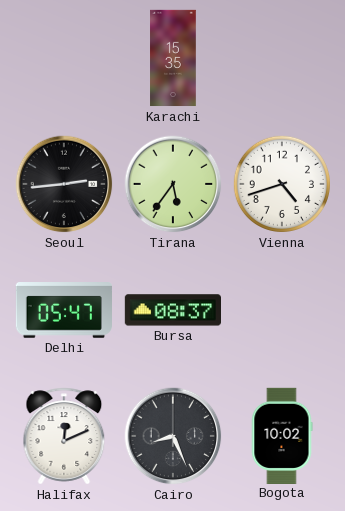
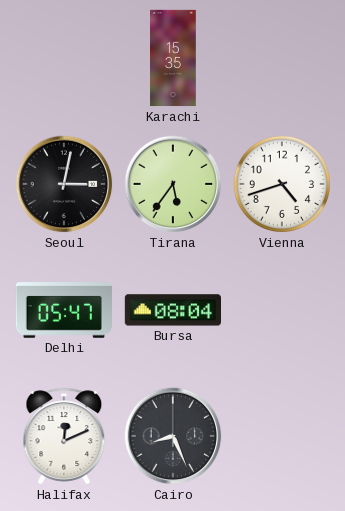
Seoul: 2:44 -> 3:02 (64, 184)
Bursa: 08:37 -> 08:04 (172, 310)
Bogota: 10:02 -> none (282, 435)
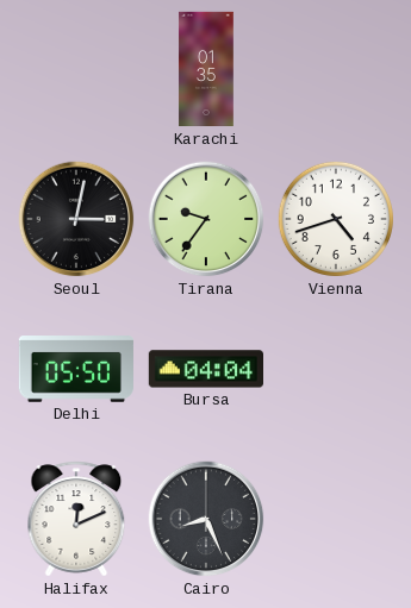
Karachi: 15:35 -> 01:35 (206, 69)
Tirana: 5:36 -> 9:36 (206, 219)
Delhi: 05:47 -> 05:50 (75, 370)
Bursa: 08:04 -> 04:04 (205, 369)
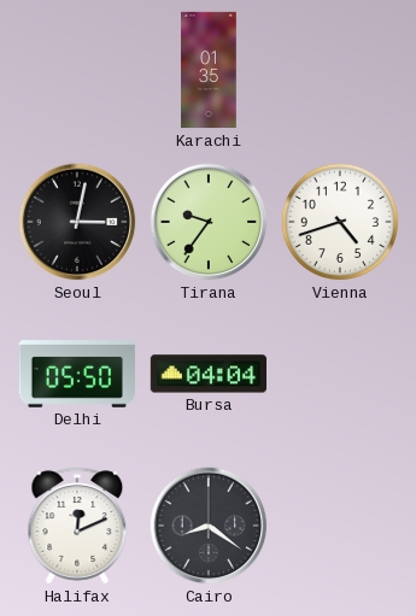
Cairo: 8:26 -> 8:21 (209, 526)
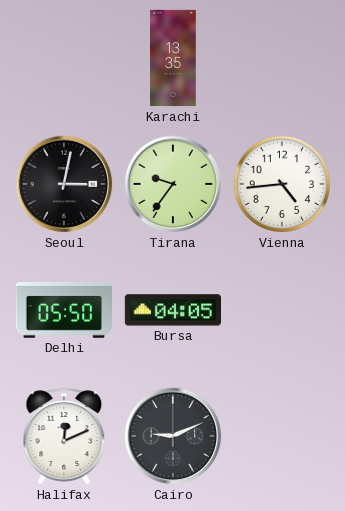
Karachi: 01:35 -> 13:35 (173, 58)
Vienna: 4:42 -> 4:44 (282, 184)
Bursa: 04:04 -> 04:05 (172, 310)
Cairo: 8:21 -> 9:11 (173, 436)
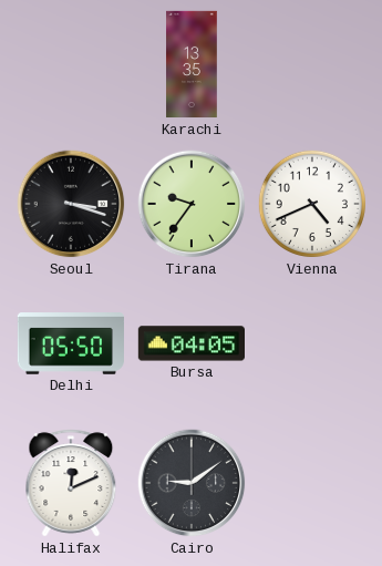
Seoul: 3:02 -> 3:18 (71, 204)
Vienna: 4:44 -> 4:41 (312, 204)
Cairo: 9:11 -> 9:09 (192, 483)
